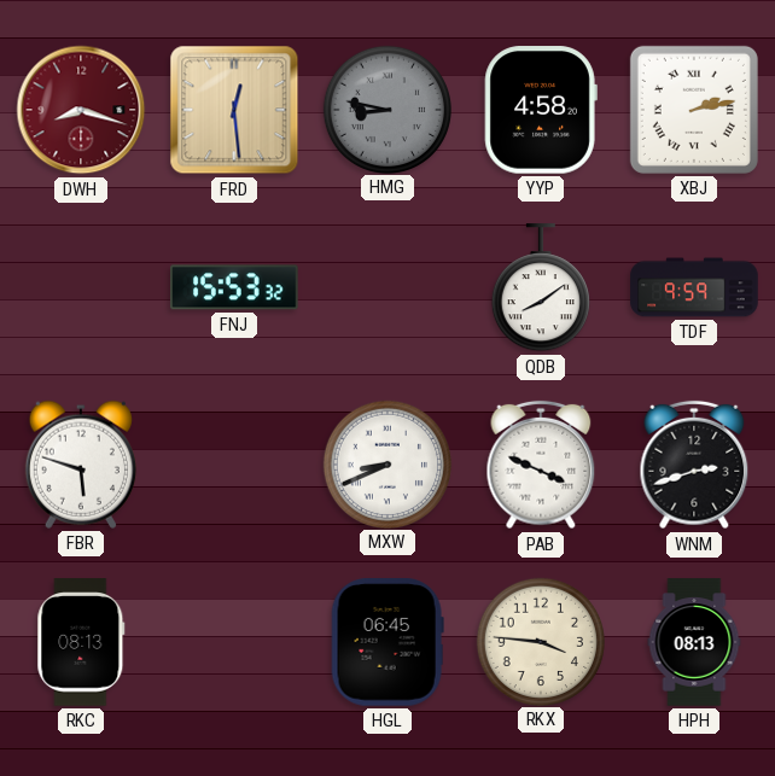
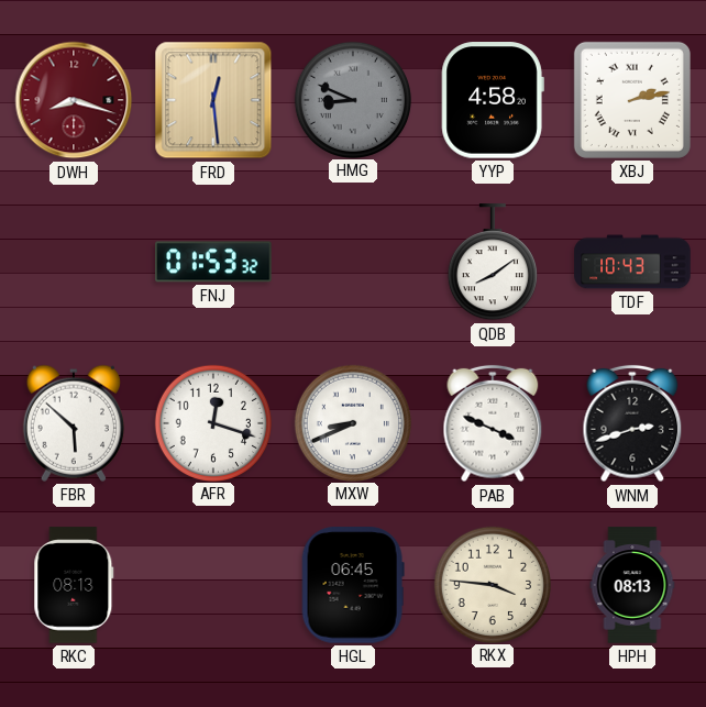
HMG: 8:47 -> 8:49 (352, 99)
FNJ: 15:53 -> 01:53 (213, 262)
TDF: 9:59 -> 10:43 (632, 262)
FBR: 5:48 -> 5:52 (74, 423)
AFR: none -> 12:18 (212, 422)
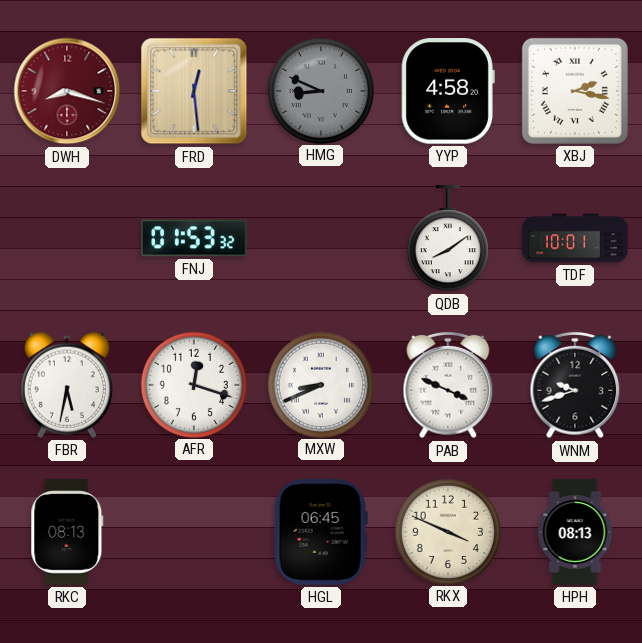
XBJ: 2:13 -> 2:17 (575, 91)
TDF: 10:43 -> 10:01 (575, 238)
FBR: 5:52 -> 5:32 (67, 385)
WNM: 2:42 -> 9:42 (575, 385)
RKX: 3:46 -> 3:49 (447, 531)
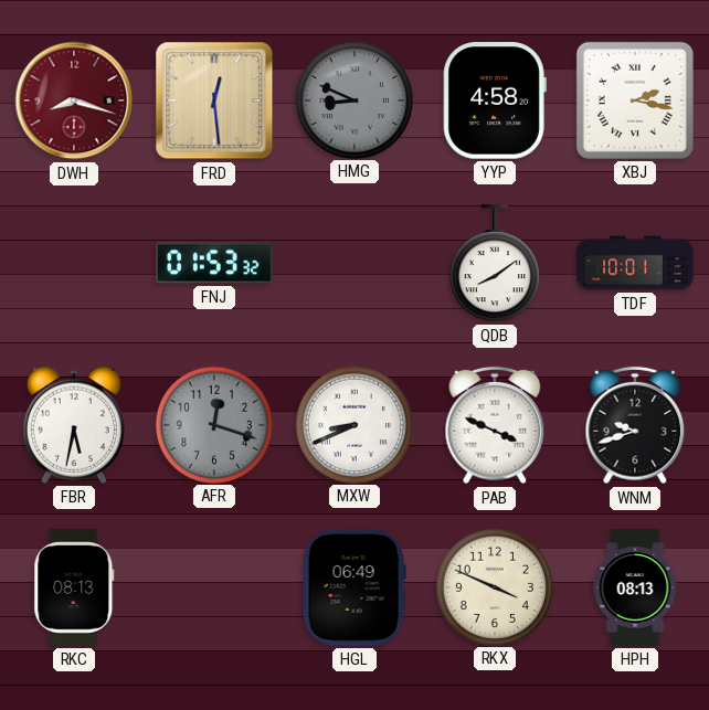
AFR dial: white -> grey (213, 424)
HGL: 06:45 -> 06:49 (354, 587)
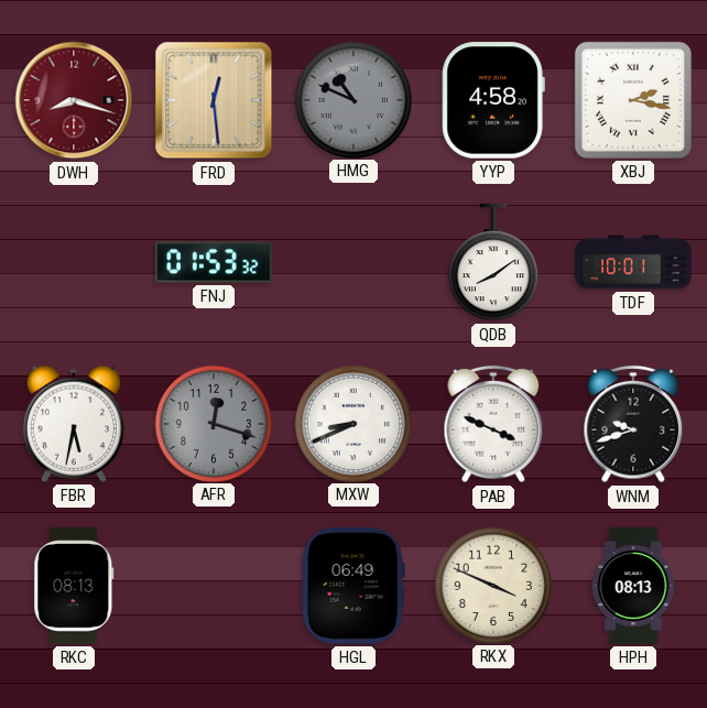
HMG: 8:49 -> 10:49 (352, 99)
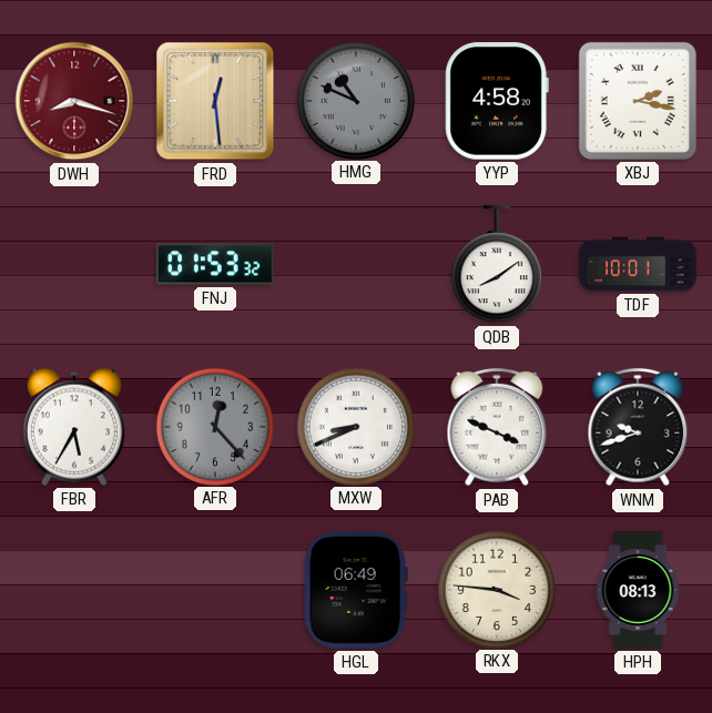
FBR: 5:32 -> 5:35 (74, 427)
AFR: 12:18 -> 12:23 (214, 426)
RKC: 08:13 -> none (74, 586)
RKX: 3:49 -> 3:46 (496, 589)
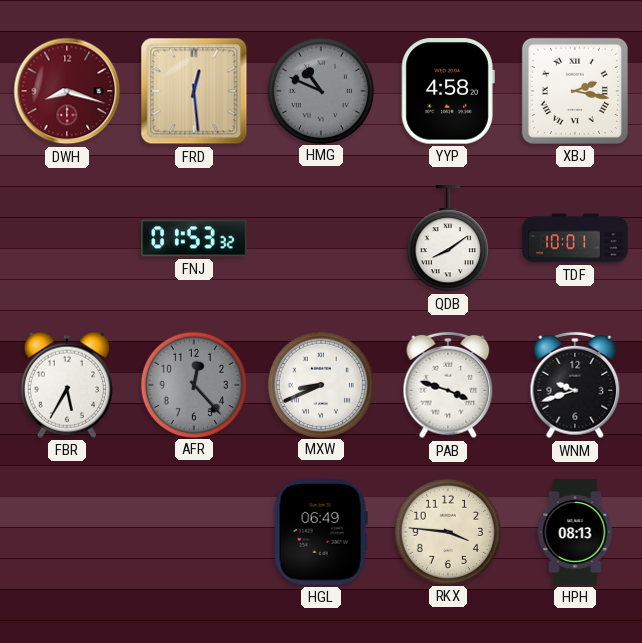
PAB: 3:49 -> 3:48 (448, 385)
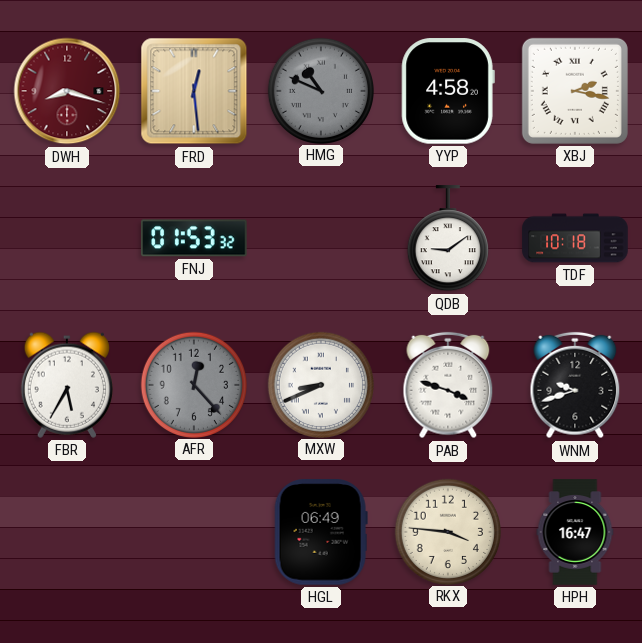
QDB: 8:09 -> 9:09 (448, 239)
TDF: 10:01 -> 10:18 (575, 238)
HPH: 08:13 -> 16:47 (575, 532)
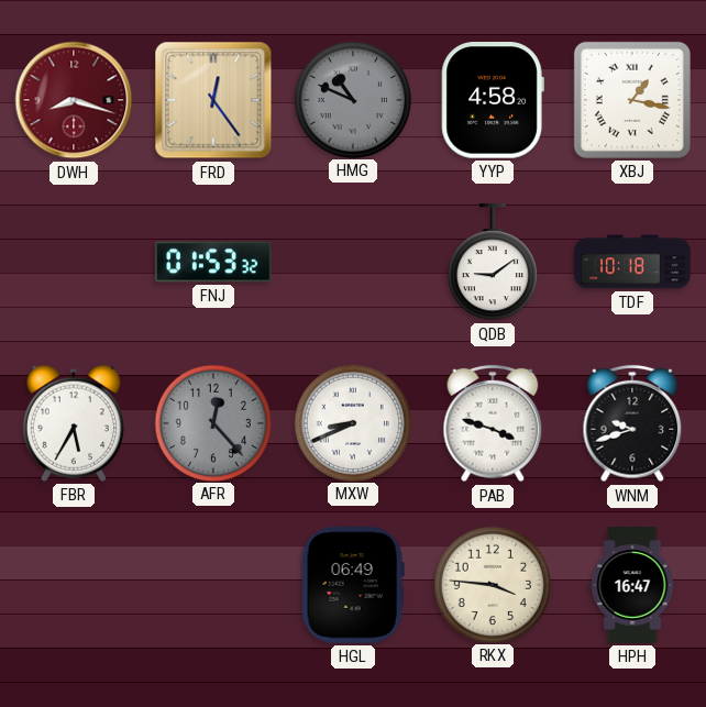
FRD: 12:29 -> 12:24 (213, 100)
XBJ: 2:17 -> 1:17 (632, 100)
